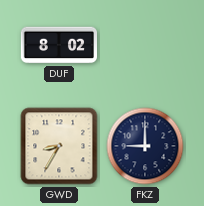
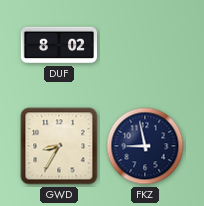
FKZ: 9:00 -> 8:58 (145, 146)
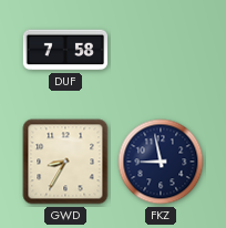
DUF: 8:02 -> 7:58 (64, 50)
